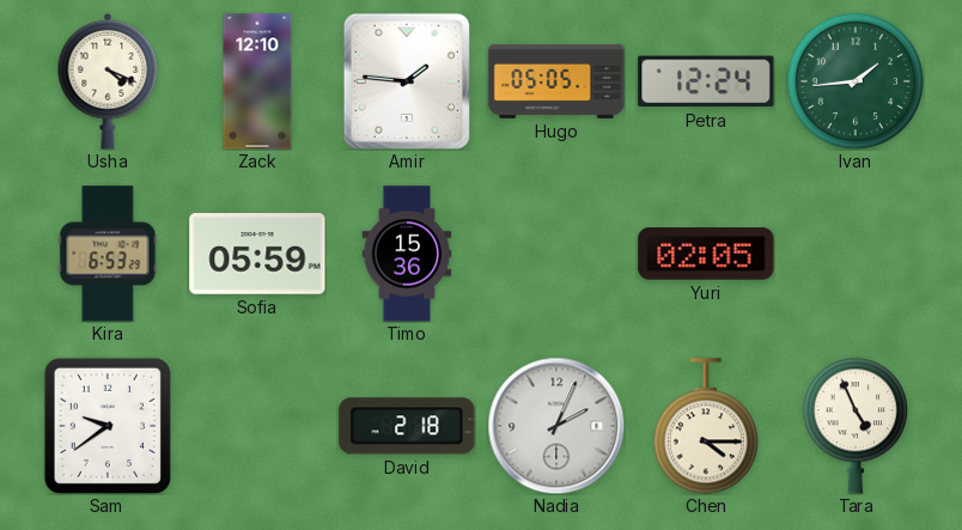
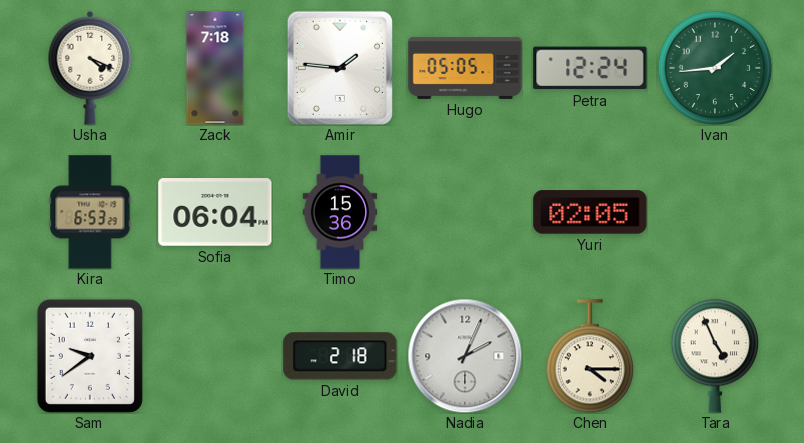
Zack: 12:10 -> 7:18 (215, 68)
Sofia: 05:59 -> 06:04 (215, 212)
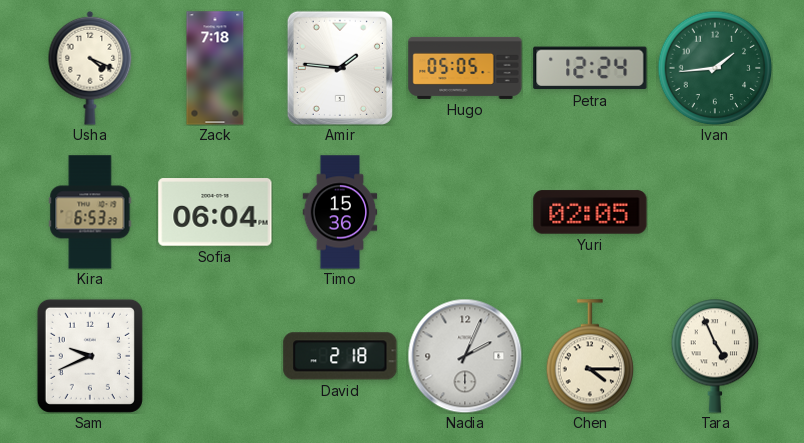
Sam: 9:39 -> 9:41 (90, 356)
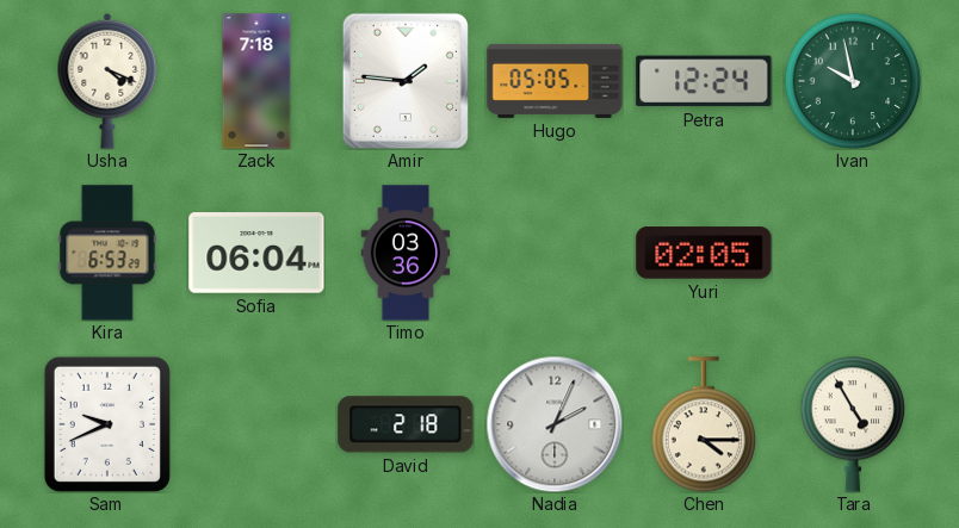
Ivan: 1:44 -> 9:58 (853, 81)
Timo: 15:36 -> 03:36 (406, 253)
Tara: 4:56 -> 4:55 (853, 424)
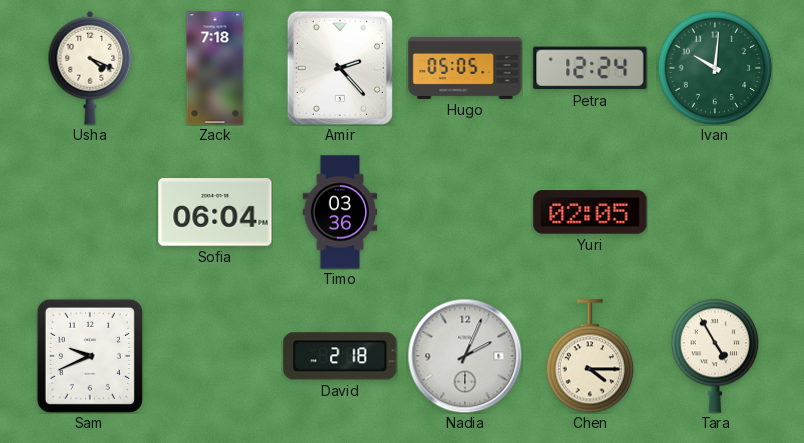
Amir: 1:46 -> 2:23 (340, 68)
Ivan: 9:58 -> 10:01 (715, 68)
Kira: 6:53 -> none (107, 253)
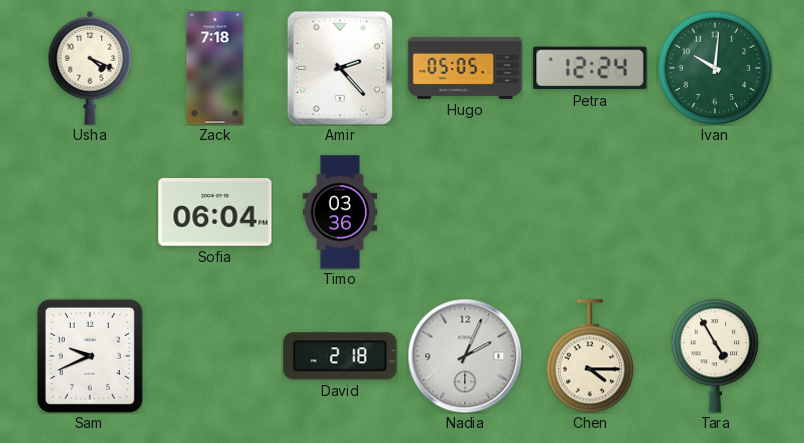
Yuri: 02:05 -> none (590, 212)
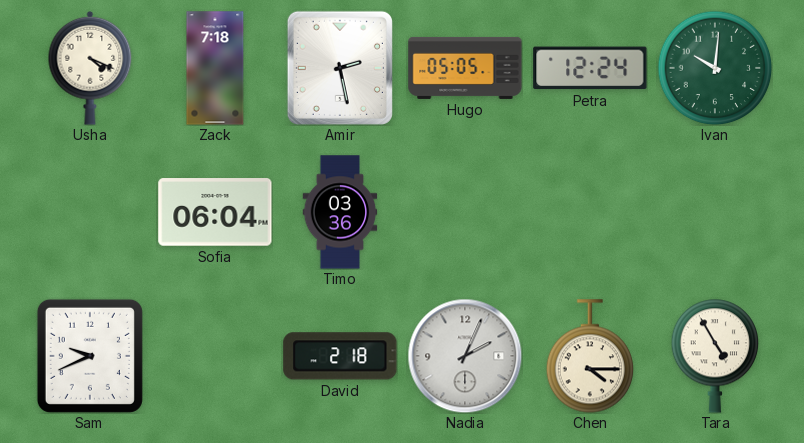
Amir: 2:23 -> 2:28 (340, 68)
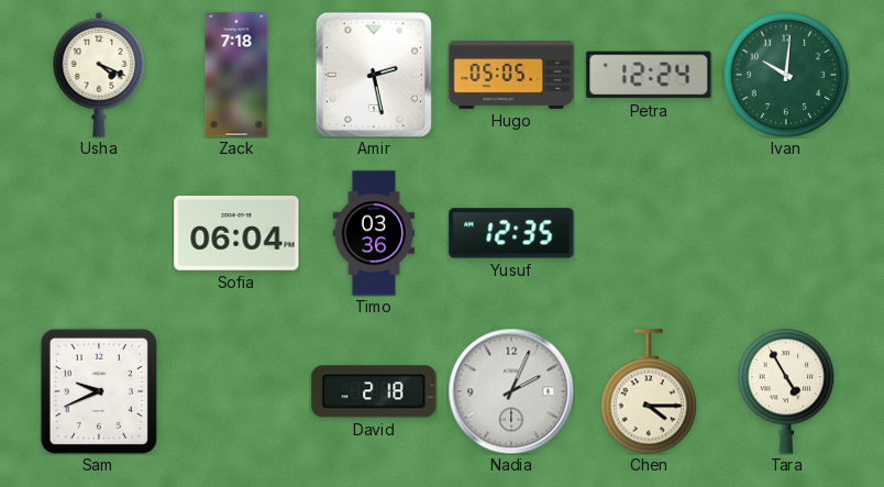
Yusuf: none -> 12:35 (511, 233)
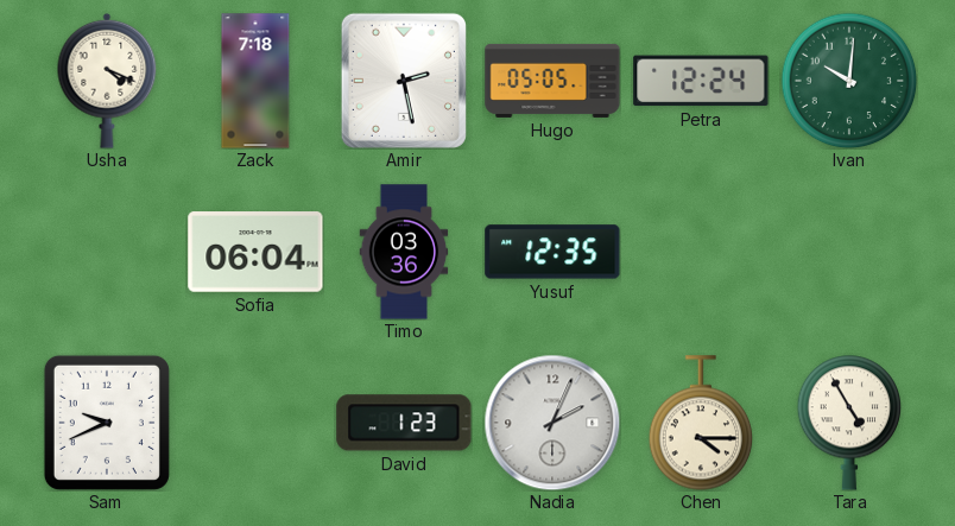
David: 2:18 -> 1:23 (404, 423)
